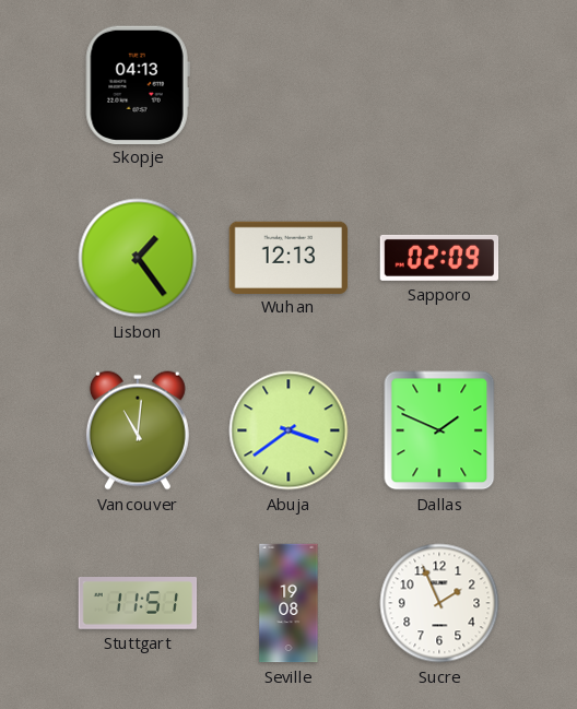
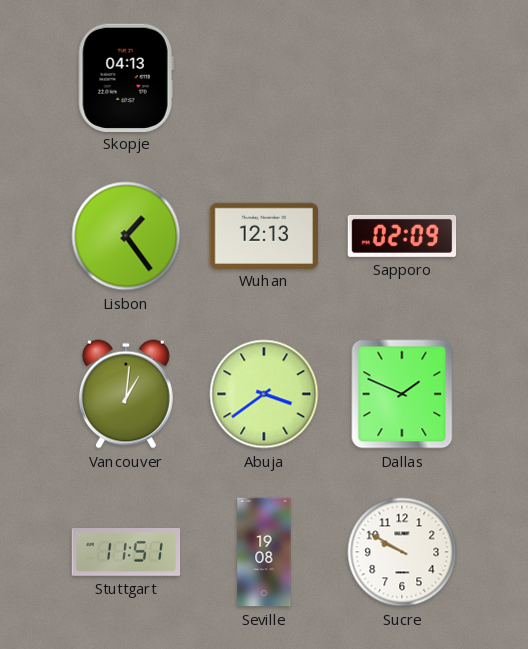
Vancouver: 11:01 -> 1:01 (126, 394)
Sucre: 1:56 -> 9:50 (402, 552)
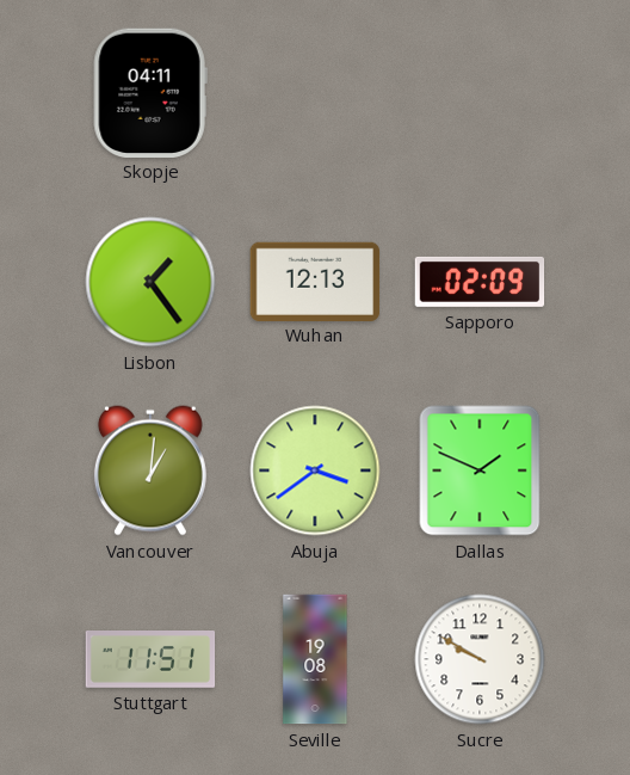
Skopje: 04:13 -> 04:11 (150, 92)
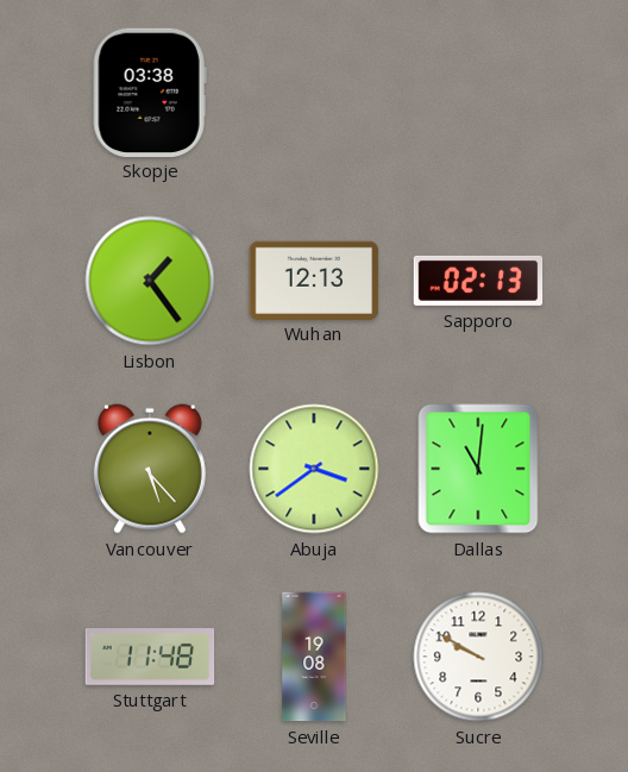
Skopje: 04:11 -> 03:38 (150, 92)
Sapporo: 02:09 -> 02:13 (478, 281)
Vancouver: 1:01 -> 5:23 (150, 469)
Dallas: 1:49 -> 11:01 (478, 469)
Stuttgart: 11:51 -> 11:48 (150, 658)
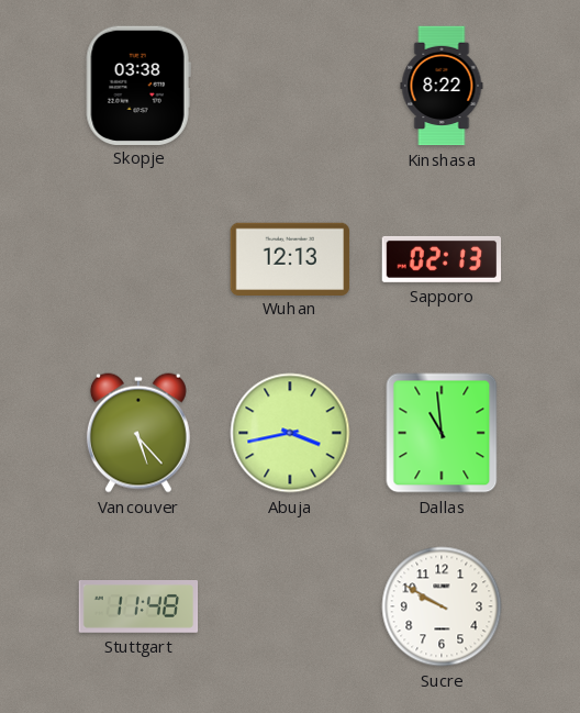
Kinshasa: none -> 8:22 (442, 86)
Lisbon: 1:24 -> none (150, 281)
Abuja: 3:39 -> 3:43 (290, 433)
Dallas: 11:01 -> 10:59 (442, 433)
Seville: 19:08 -> none (314, 657)
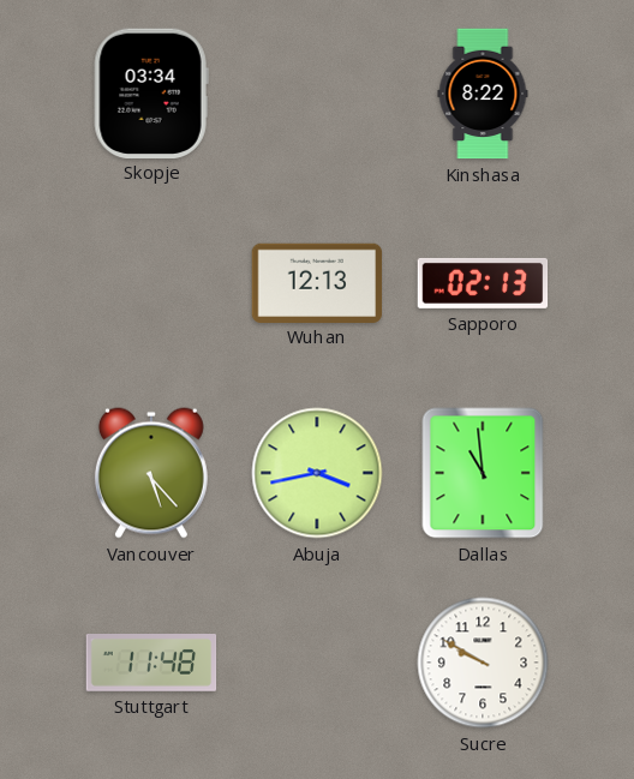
Skopje: 03:38 -> 03:34 (151, 92)
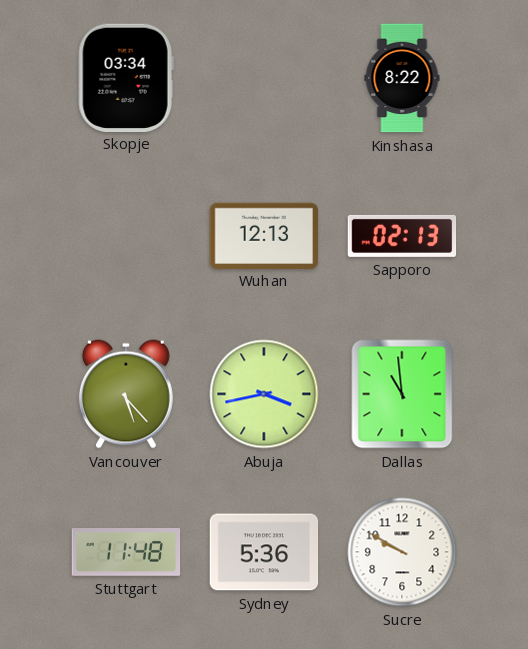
Sydney: none -> 5:36 (264, 552)
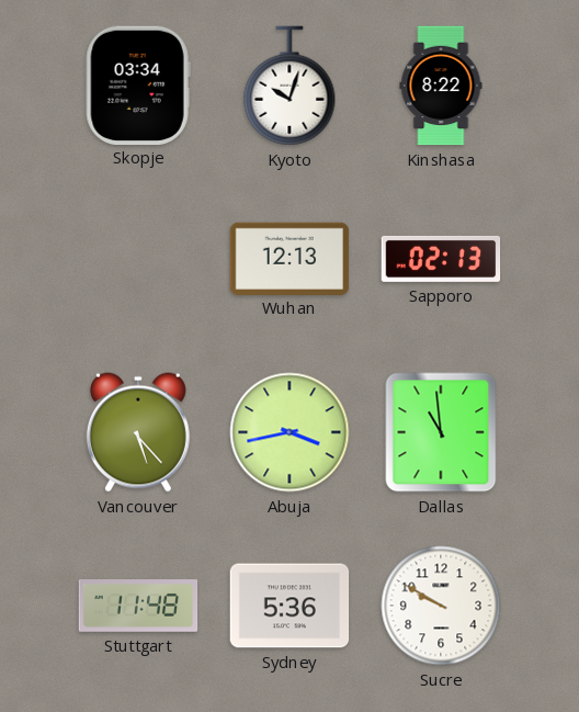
Kyoto: none -> 10:03 (289, 86)
